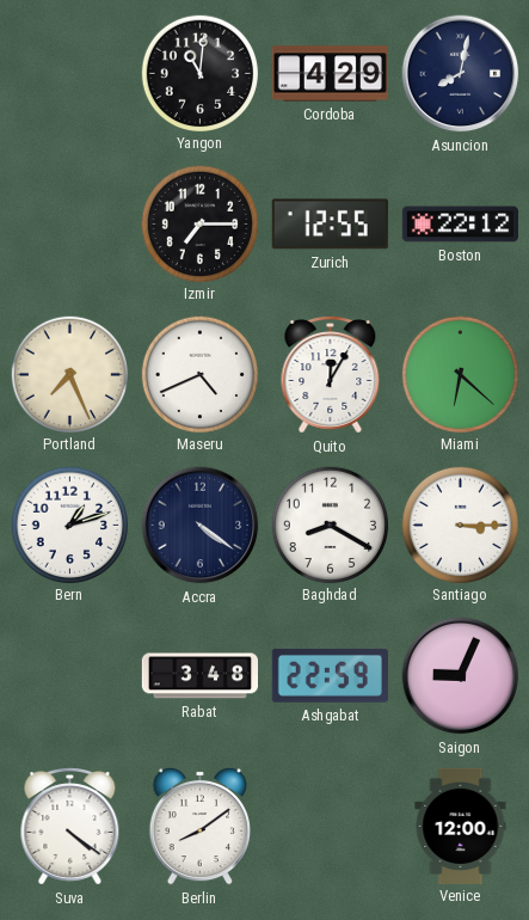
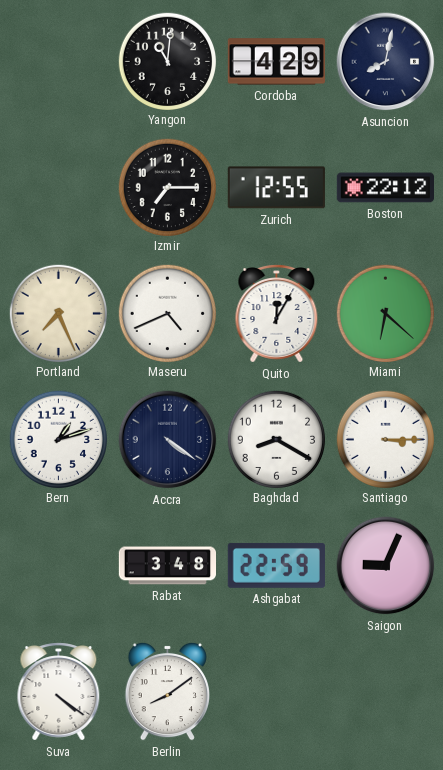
Venice: 12:00 -> none (461, 826)
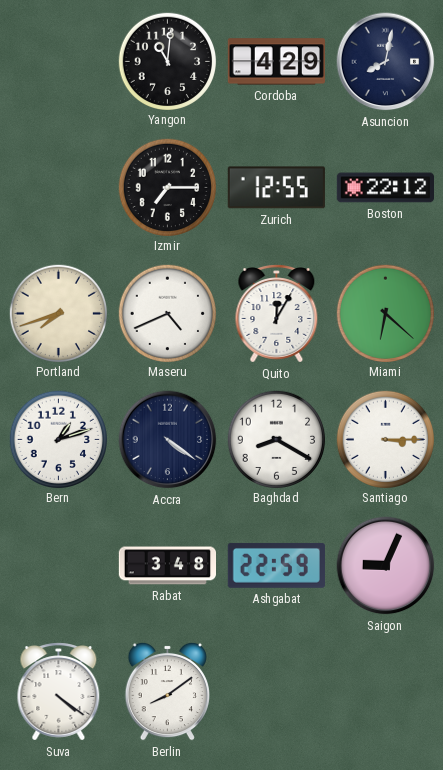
Portland: 7:26 -> 7:42 (58, 313)
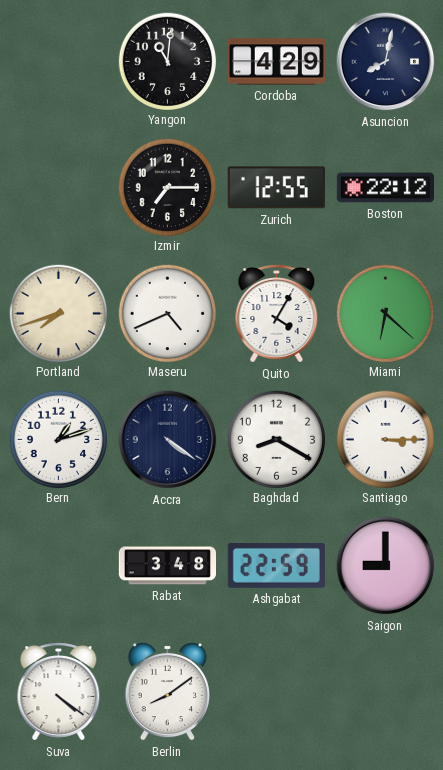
Quito: 12:05 -> 4:05 (277, 314)
Saigon: 9:04 -> 9:00 (386, 566)
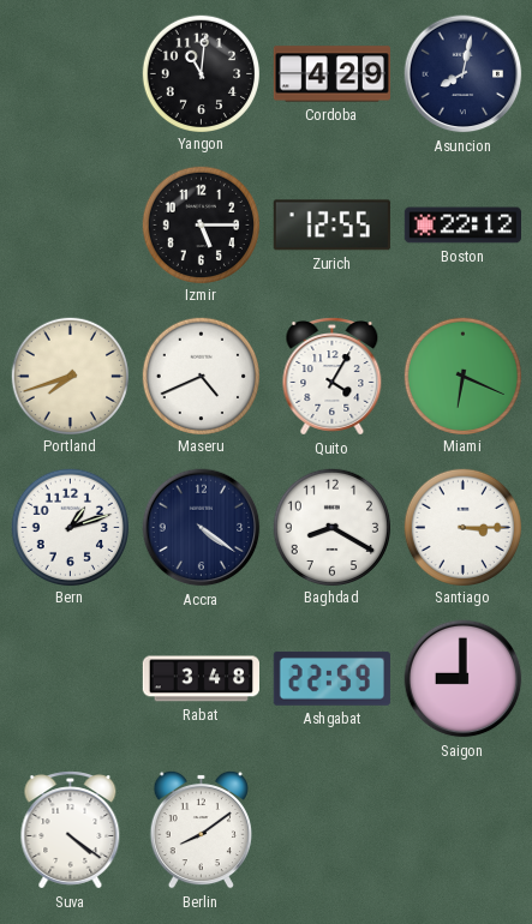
Izmir: 7:15 -> 5:15 (201, 224)
Miami: 6:22 -> 6:19 (462, 376)
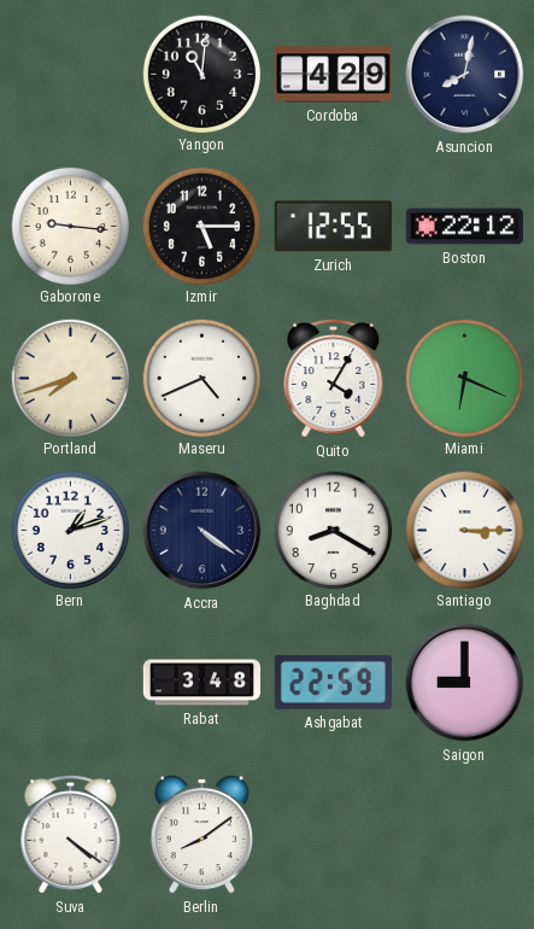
Gaborone: none -> 9:16 (70, 226)
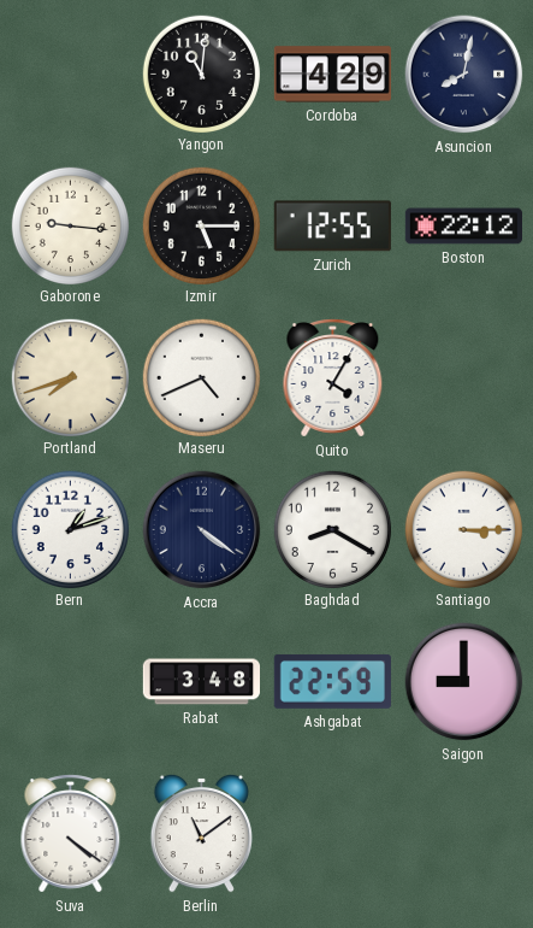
Miami: 6:19 -> none (464, 378)
Berlin: 8:09 -> 11:09 (201, 833)
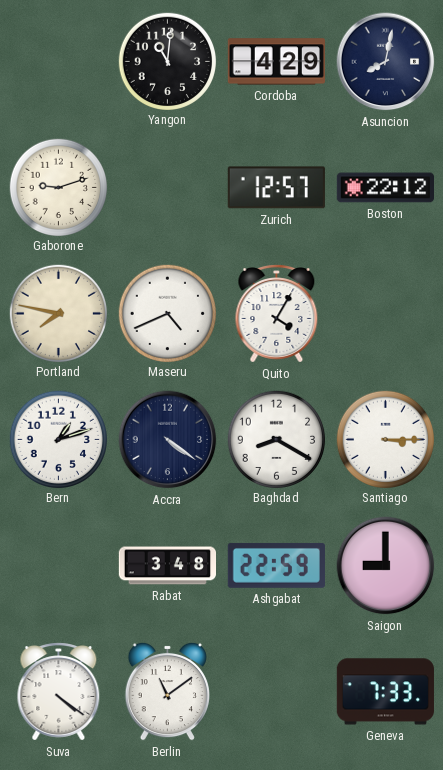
Gaborone: 9:16 -> 9:12 (58, 187)
Izmir: 5:15 -> none (201, 225)
Zurich: 12:55 -> 12:57 (276, 188)
Portland: 7:42 -> 7:47 (58, 313)
Geneva: none -> 7:33 (385, 692)
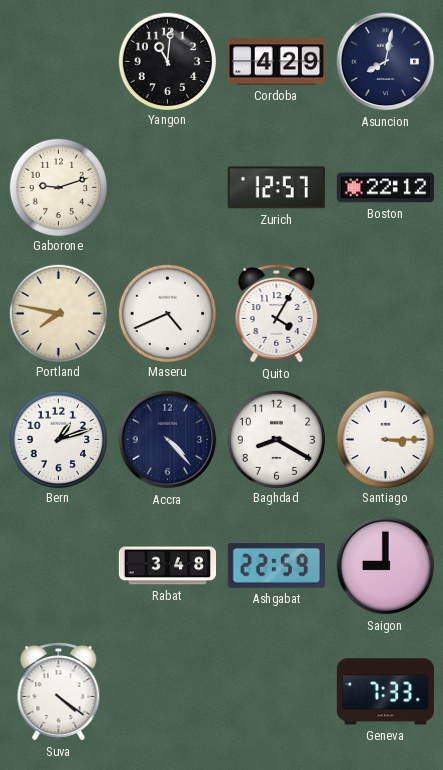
Accra: 4:21 -> 4:23 (168, 440)
Berlin: 11:09 -> none (167, 691)
